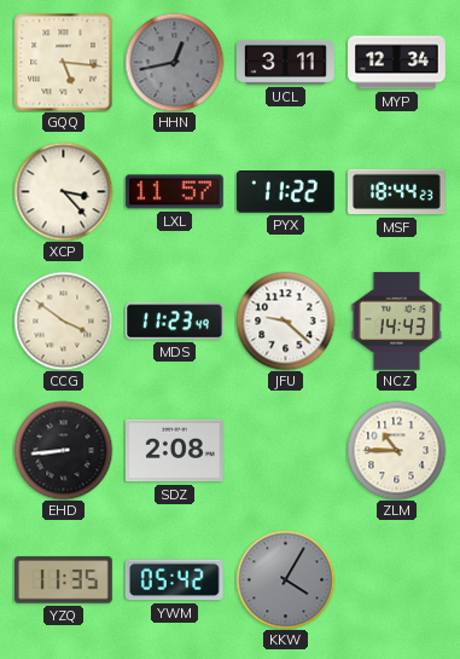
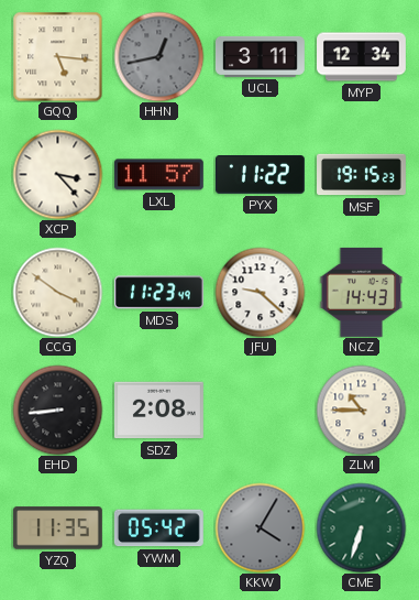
MSF: 18:44 -> 19:15 (362, 175)
CME: none -> 6:33 (361, 527)
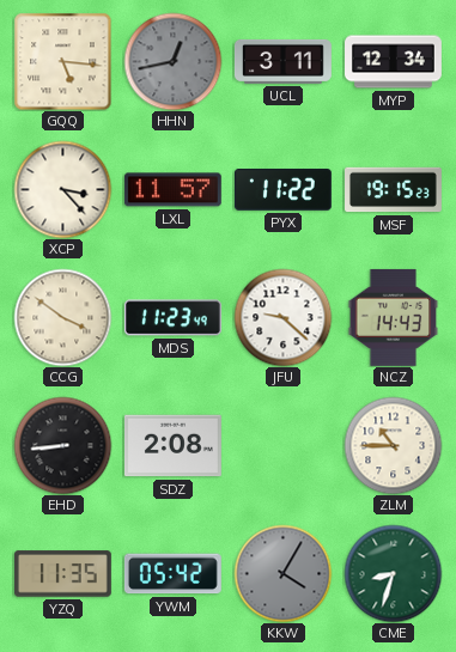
CME: 6:33 -> 8:33 (393, 573)
